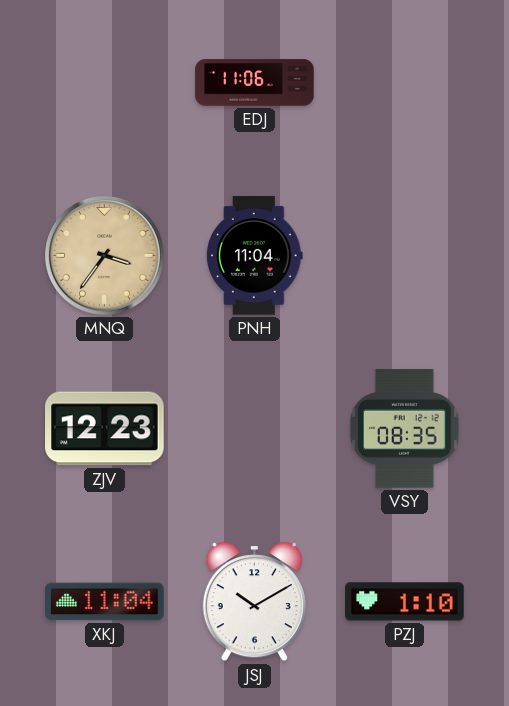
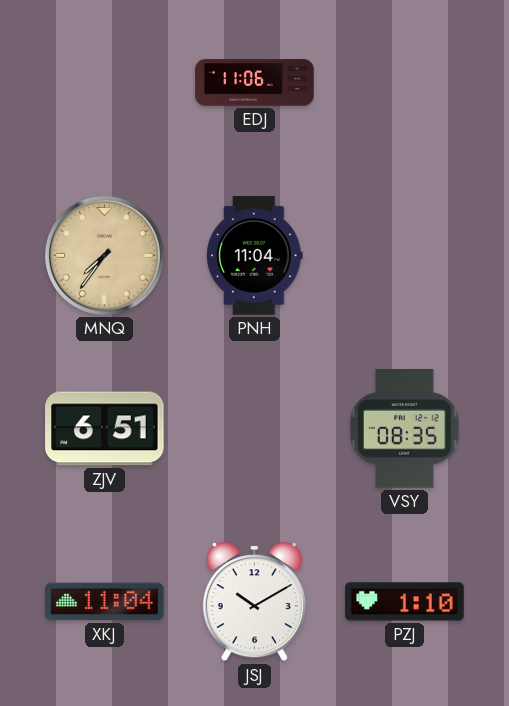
MNQ: 3:36 -> 7:36 (105, 256)
ZJV: 12:23 -> 6:51 (105, 429)
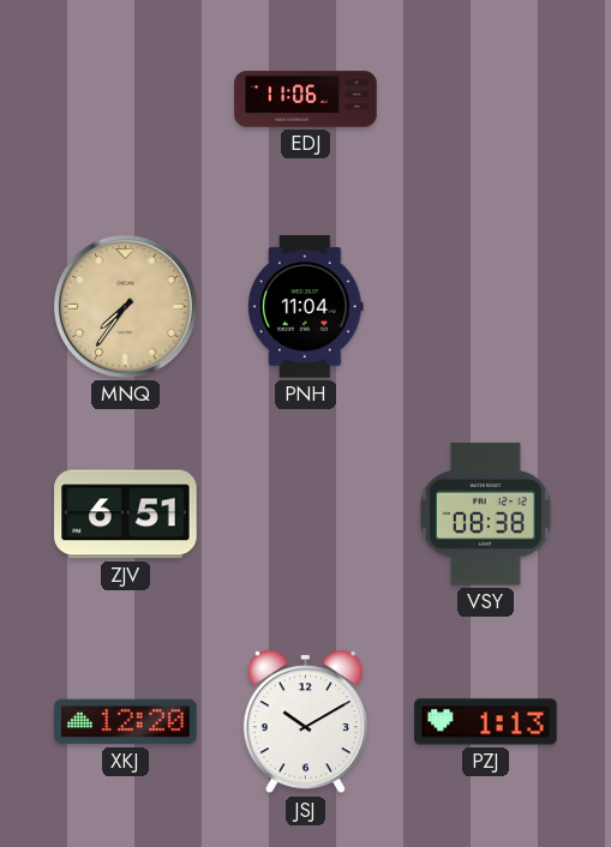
VSY: 08:35 -> 08:38 (486, 515)
XKJ: 11:04 -> 12:20 (126, 722)
PZJ: 1:10 -> 1:13 (486, 722)
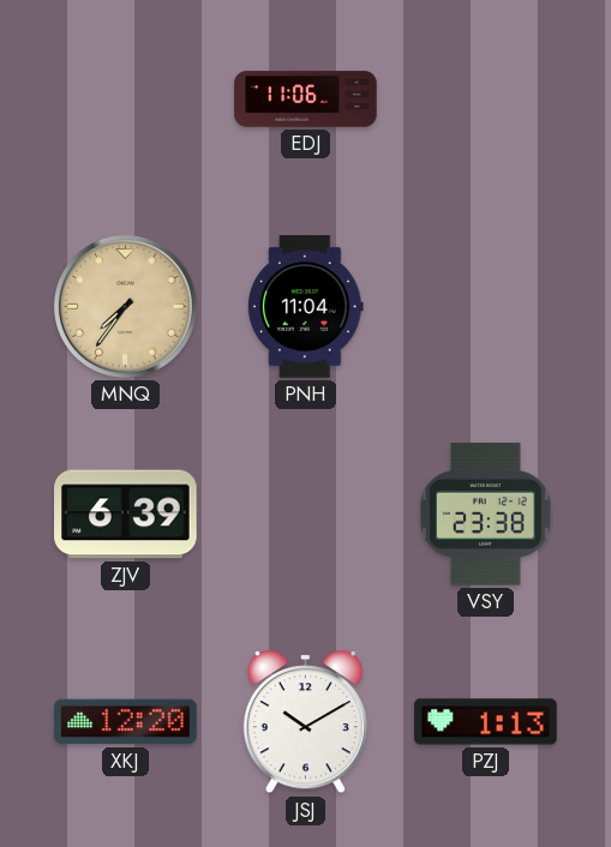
ZJV: 6:51 -> 6:39 (126, 515)
VSY: 08:38 -> 23:38 (486, 515)
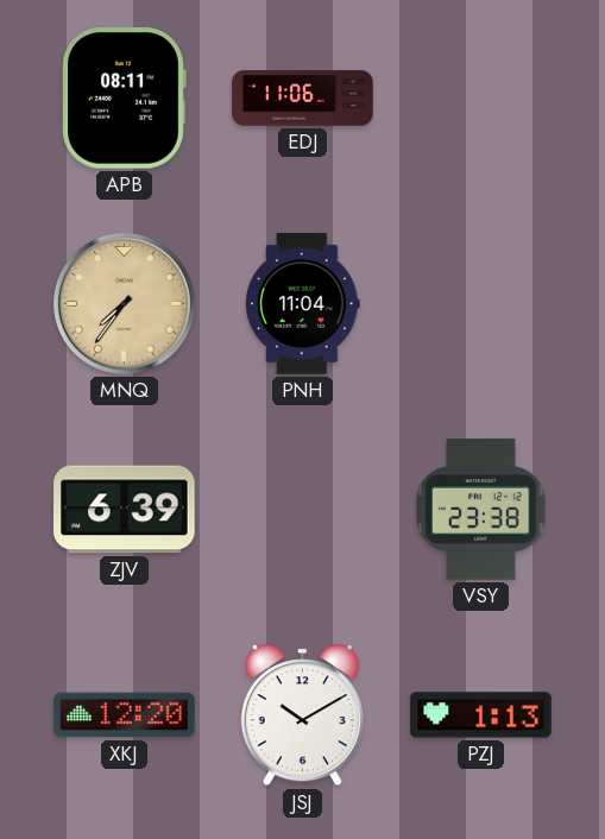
APB: none -> 08:11 (124, 99)
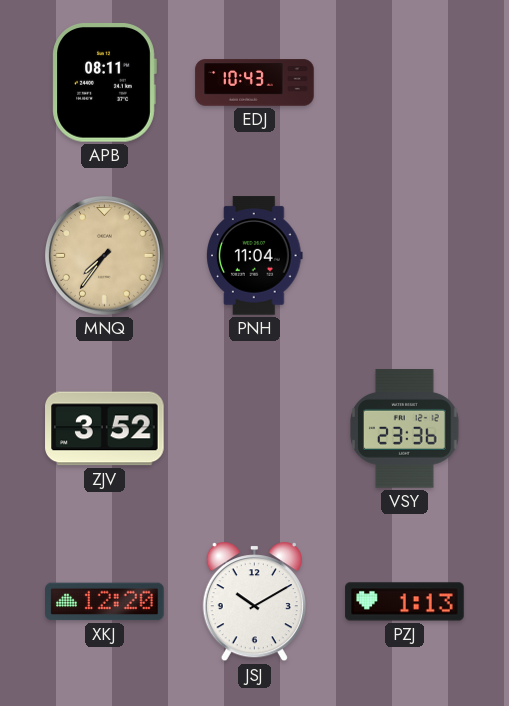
EDJ: 11:06 -> 10:43 (255, 83)
ZJV: 6:39 -> 3:52 (105, 429)
VSY: 23:38 -> 23:36 (405, 429)
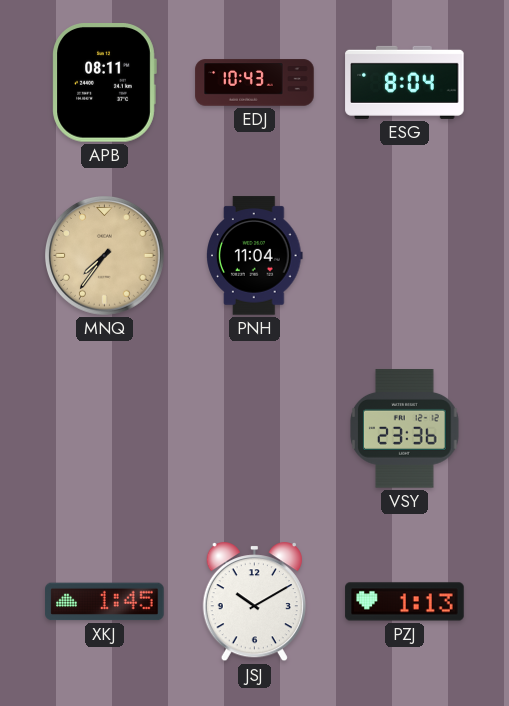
ESG: none -> 8:04 (405, 82)
ZJV: 3:52 -> none (105, 429)
XKJ: 12:20 -> 1:45 (105, 602)
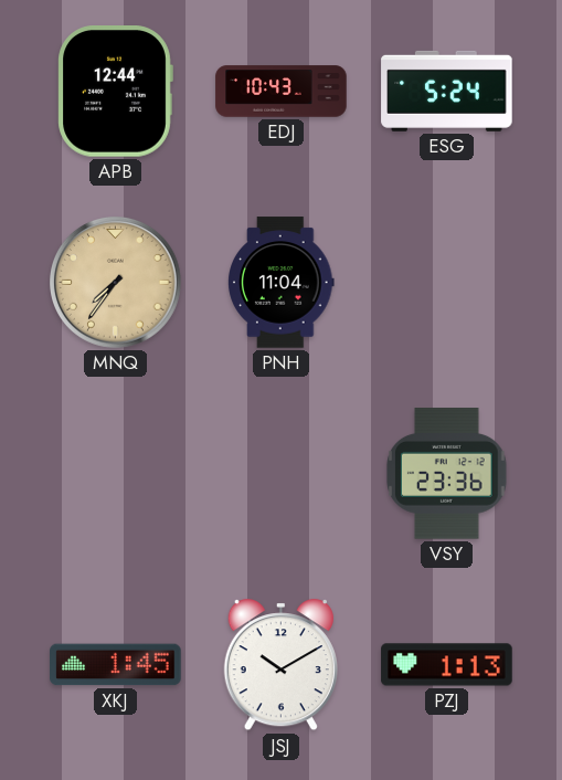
APB: 08:11 -> 12:44 (115, 92)
ESG: 8:04 -> 5:24 (447, 91)
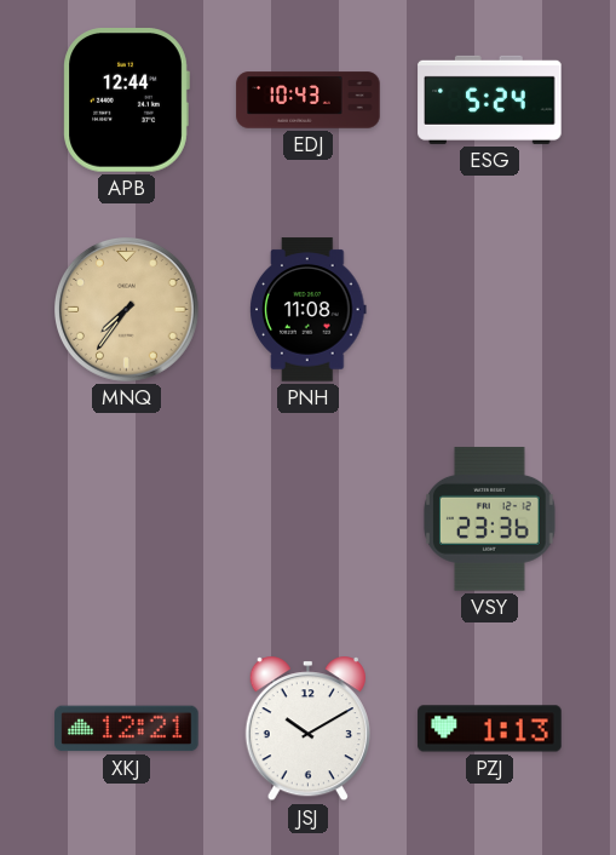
PNH: 11:04 -> 11:08 (309, 310)
XKJ: 1:45 -> 12:21 (127, 729)
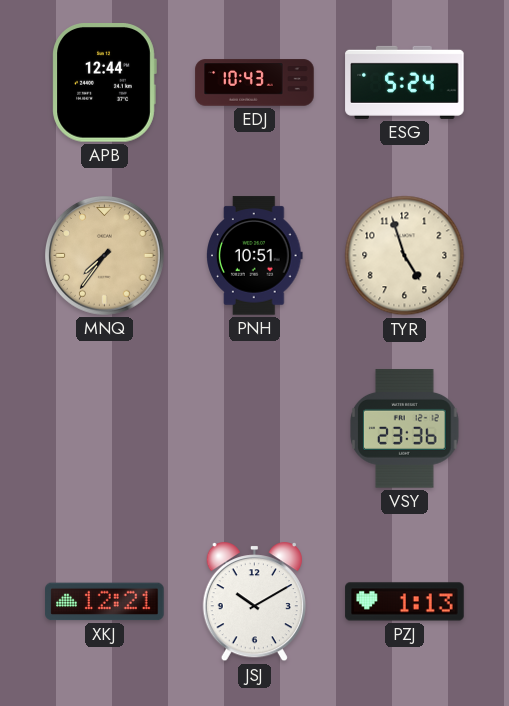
PNH: 11:08 -> 10:51 (255, 256)
TYR: none -> 4:57 (405, 256)
